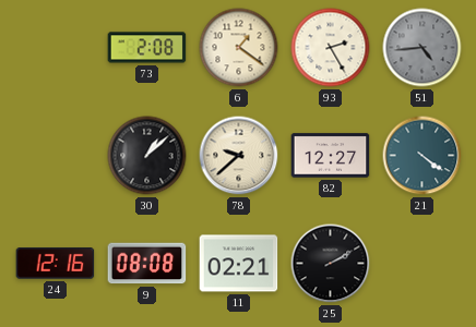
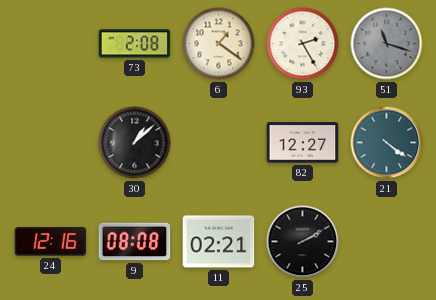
51: 4:44 -> 11:18 (387, 44)
78: 9:38 -> none (239, 156)
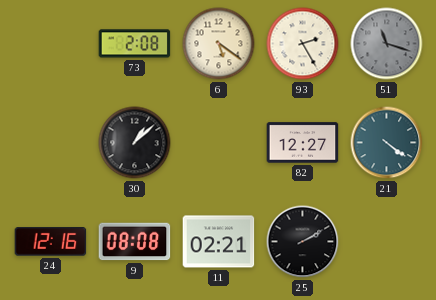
6: 1:21 -> 5:21 (219, 44)
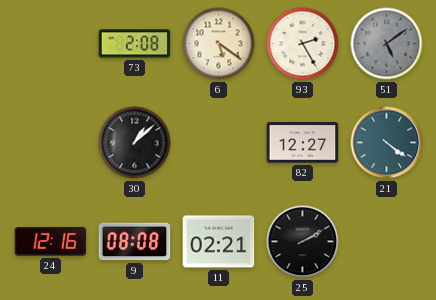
51: 11:18 -> 5:09 (387, 44)
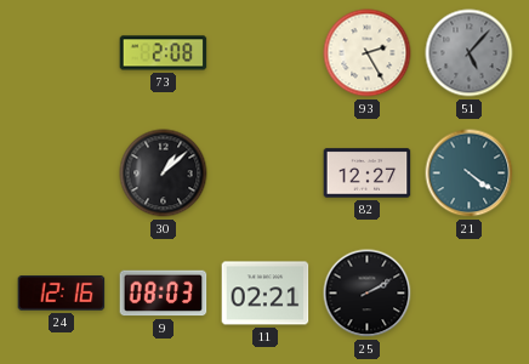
6: 5:21 -> none (219, 44)
51: 5:09 -> 5:07 (470, 53)
9: 08:08 -> 08:03 (164, 294)
